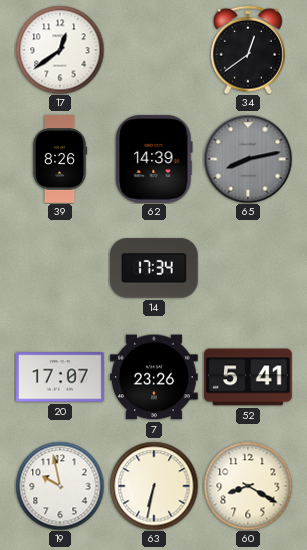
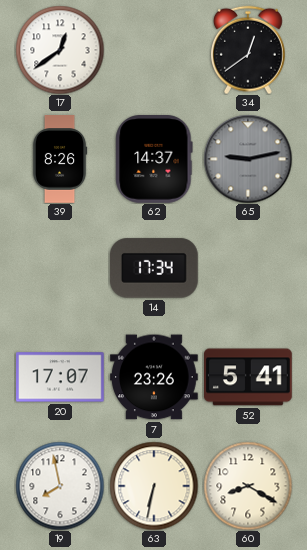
62: 14:39 -> 14:37 (154, 160)
65: 8:13 -> 9:13 (248, 159)
19: 9:58 -> 7:58 (60, 486)
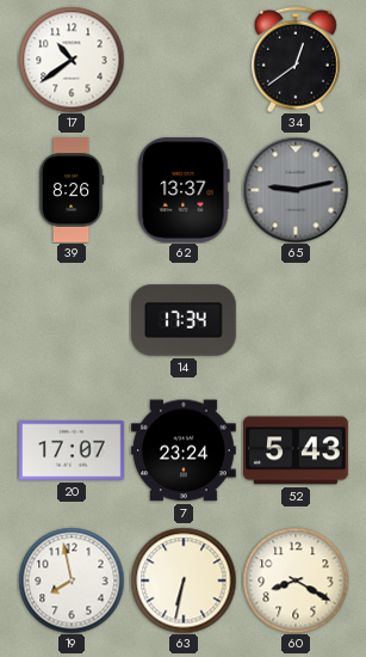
17: 12:39 -> 10:39 (72, 60)
62: 14:37 -> 13:37 (184, 191)
7: 23:26 -> 23:24 (185, 450)
52: 5:41 -> 5:43 (297, 450)
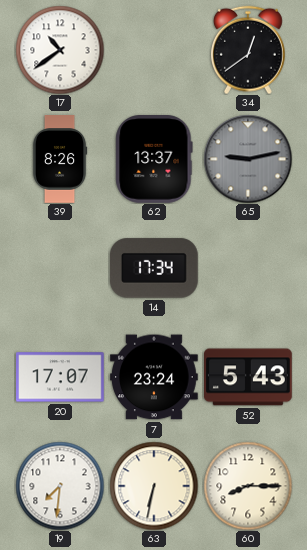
19: 7:58 -> 7:31 (60, 486)
60: 8:20 -> 8:15 (248, 486)
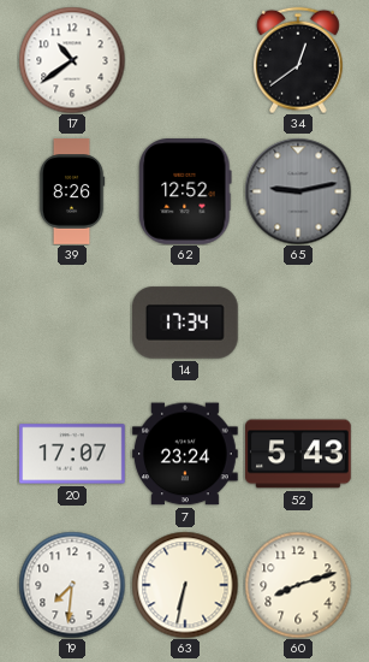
62: 13:37 -> 12:52 (185, 193)
60: 8:15 -> 8:12 (298, 585)
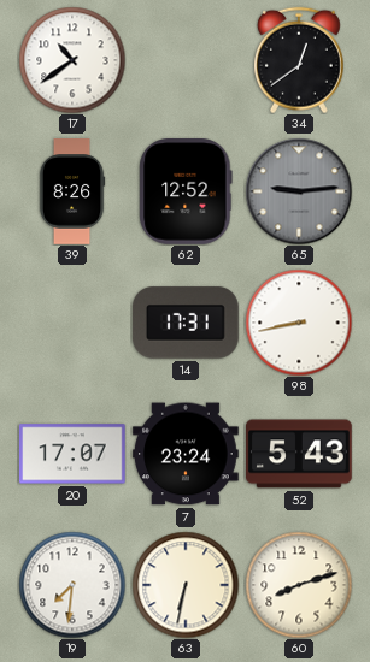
65: 9:13 -> 9:14 (299, 191)
14: 17:34 -> 17:31 (186, 323)
98: none -> 8:43 (299, 323)
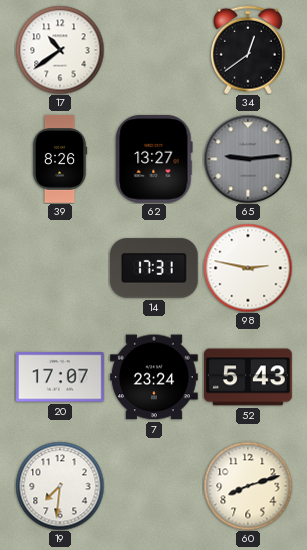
62: 12:52 -> 13:27 (154, 160)
98: 8:43 -> 2:47 (248, 268)
63: 6:32 -> none (186, 585)
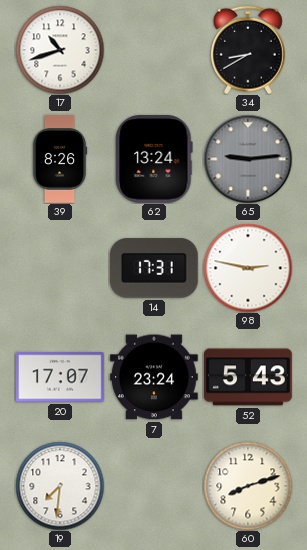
17: 10:39 -> 10:42 (60, 50)
34: 12:39 -> 8:40 (248, 50)
62: 13:27 -> 13:24 (154, 160)
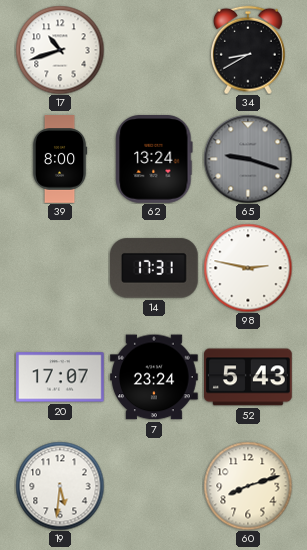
39: 8:26 -> 8:00 (60, 159)
65: 9:14 -> 9:18 (248, 159)
19: 7:31 -> 5:31 (60, 486)
